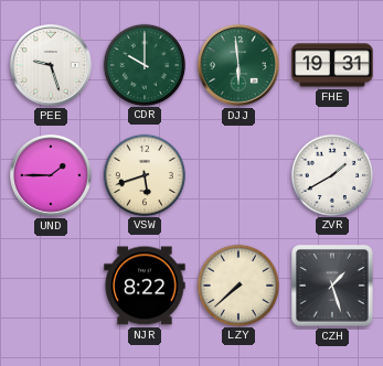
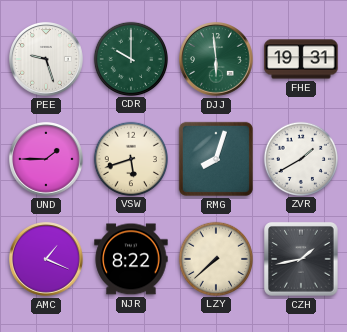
RMG: none -> 8:03 (216, 159)
AMC: none -> 1:19 (47, 260)
CZH: 1:27 -> 1:43 (301, 259)
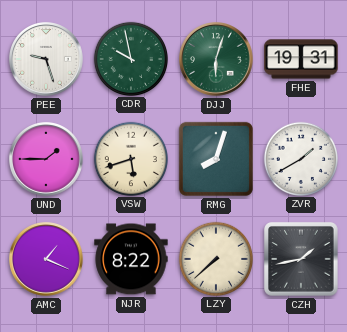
CDR: 10:00 -> 9:58 (130, 58)
DJJ: 5:59 -> 6:03 (217, 60)
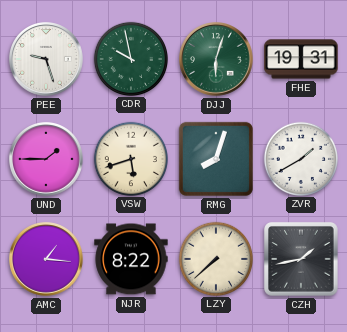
AMC: 1:19 -> 1:16 (47, 260)
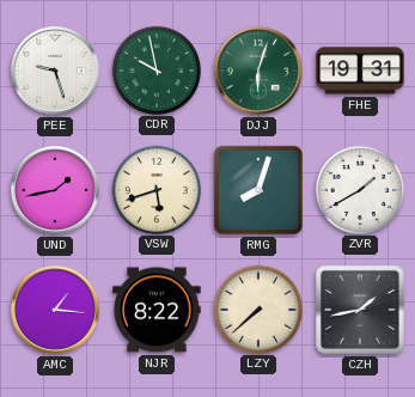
UND: 1:45 -> 1:43 (56, 191)
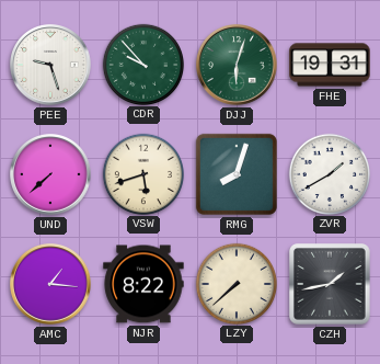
CDR: 9:58 -> 9:53 (142, 64)
UND: 1:43 -> 7:38 (51, 175)
